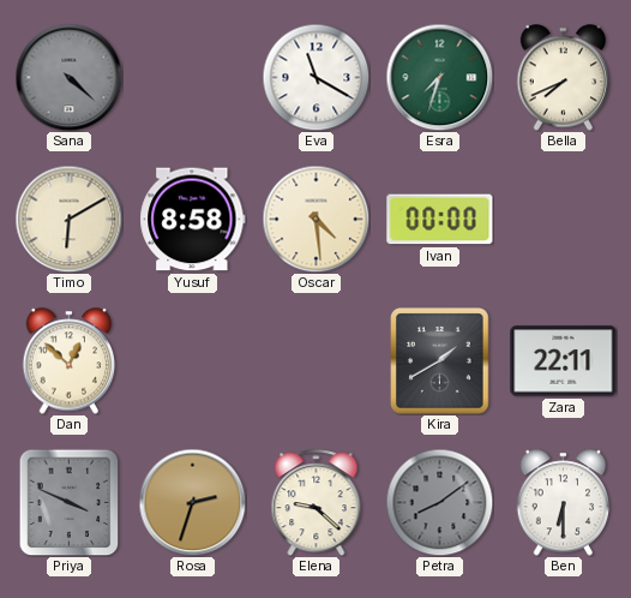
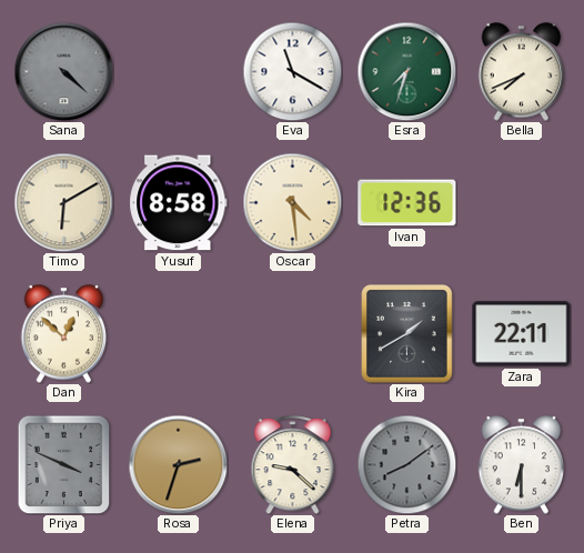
Ivan: 00:00 -> 12:36 (407, 203)
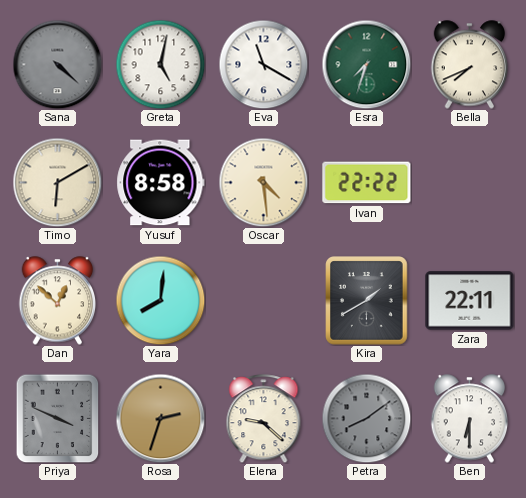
Greta: none -> 5:02 (160, 64)
Ivan: 12:36 -> 22:22 (367, 183)
Yara: none -> 8:01 (160, 300)
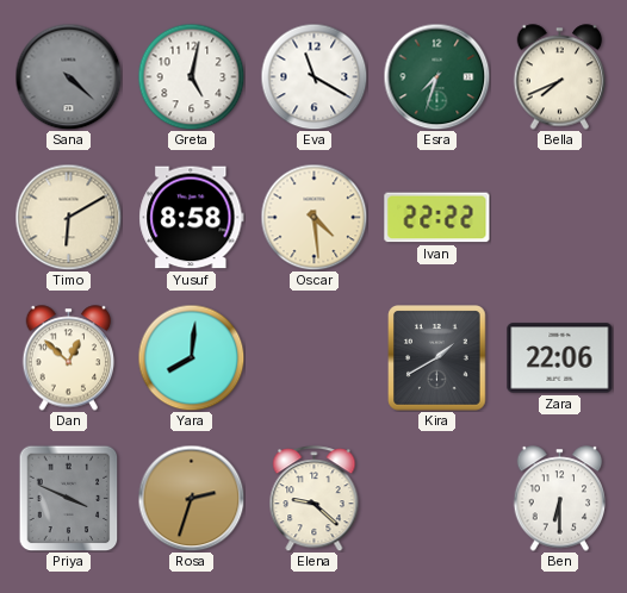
Zara: 22:11 -> 22:06 (560, 358)
Petra: 8:09 -> none (366, 418)
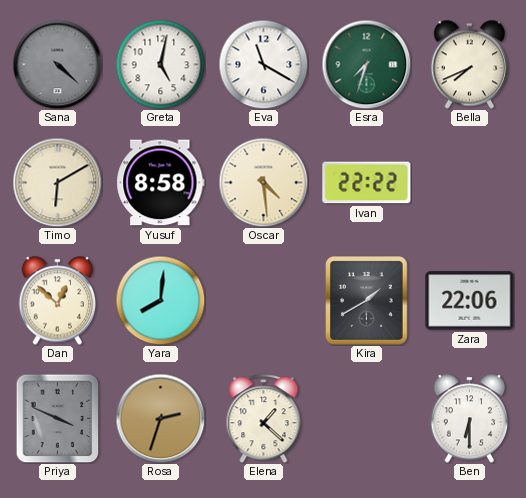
Elena: 9:22 -> 1:22 (264, 419)
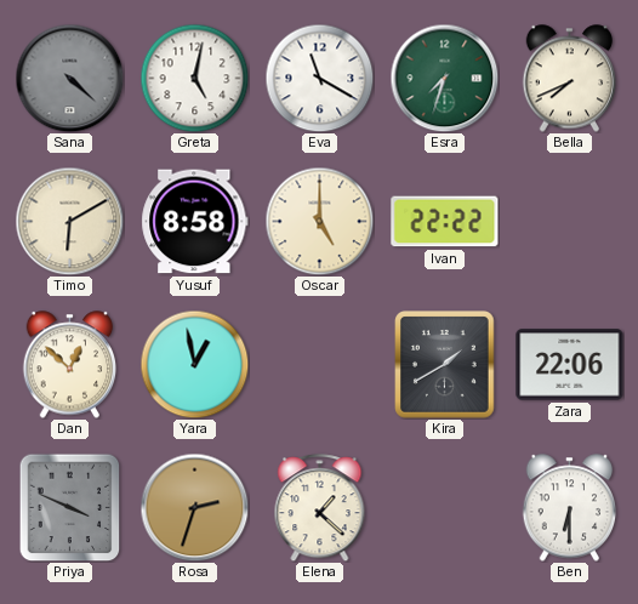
Oscar: 4:29 -> 5:00 (319, 221)
Yara: 8:01 -> 12:58 (194, 364)
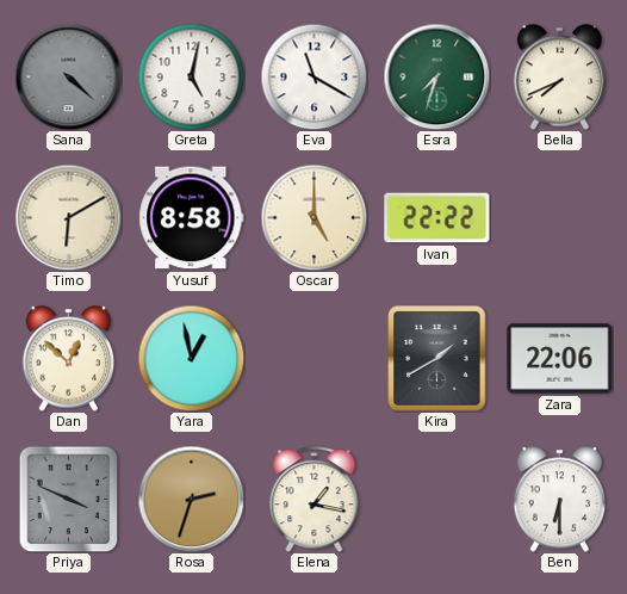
Elena: 1:22 -> 1:17 (315, 500)
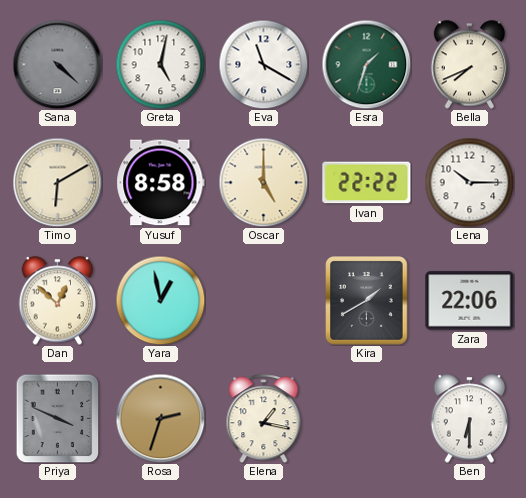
Esra: 7:33 -> 1:33 (366, 64)
Lena: none -> 10:15 (469, 182)
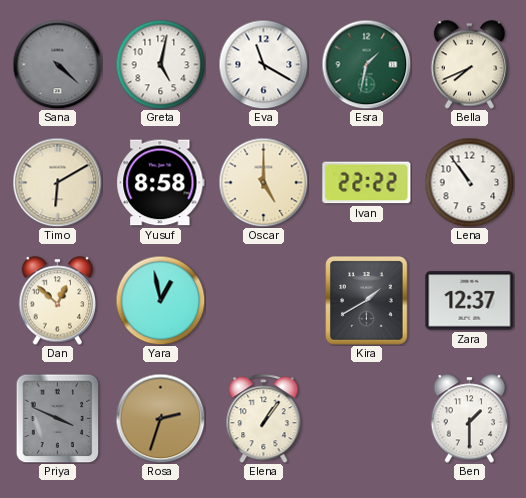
Esra: 1:33 -> 1:32 (366, 64)
Lena: 10:15 -> 10:54 (469, 182)
Zara: 22:06 -> 12:37 (470, 301)
Elena: 1:17 -> 1:06 (264, 419)
Ben: 6:30 -> 1:30 (470, 419)
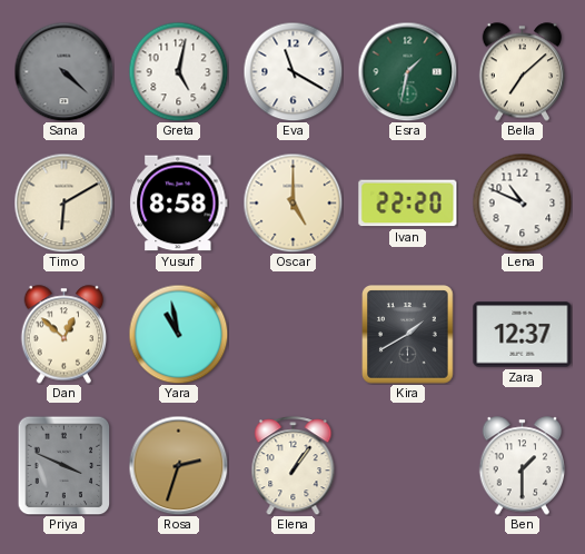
Bella: 7:41 -> 7:08 (523, 72)
Ivan: 22:22 -> 22:20 (408, 204)
Lena: 10:54 -> 10:49 (522, 202)
Yara: 12:58 -> 10:58 (178, 334)
